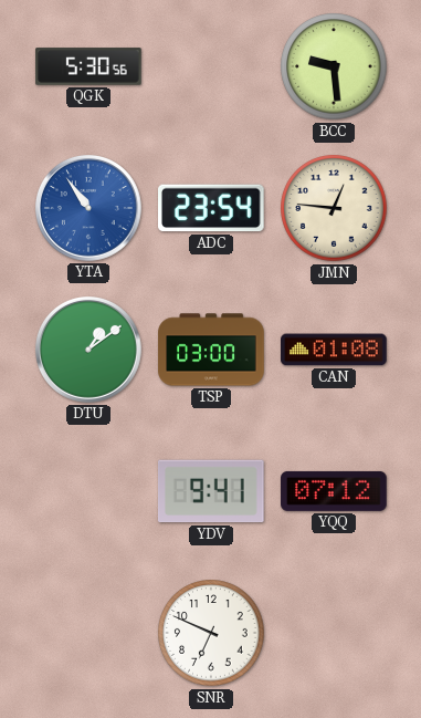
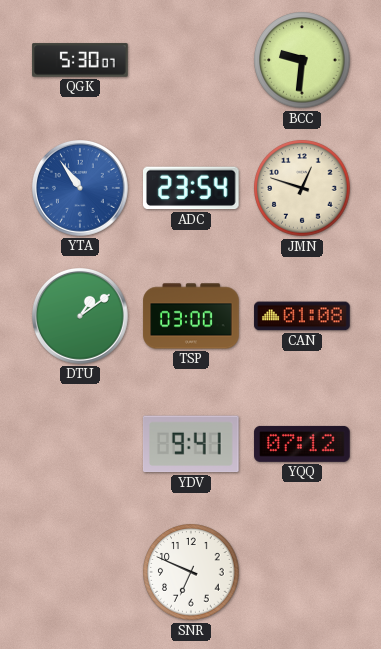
QGK: 5:30:56 -> 5:30:07 (80, 60)
BCC: 9:29 -> 9:31 (302, 60)
JMN: 12:46 -> 12:48 (302, 188)
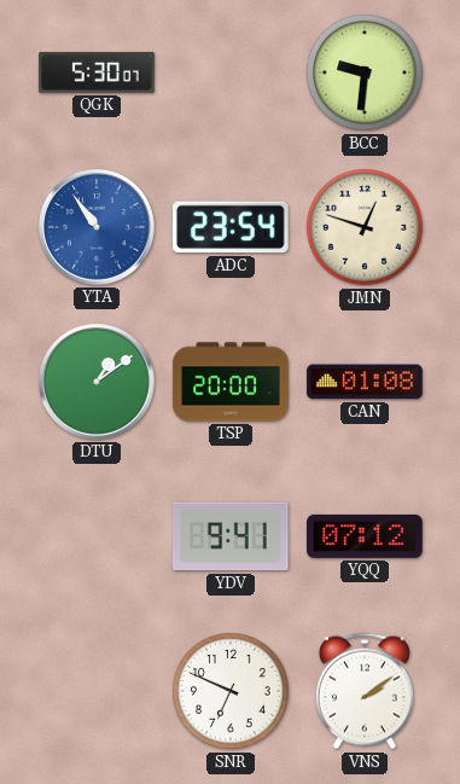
TSP: 03:00 -> 20:00 (231, 382)
VNS: none -> 2:09 (365, 691)
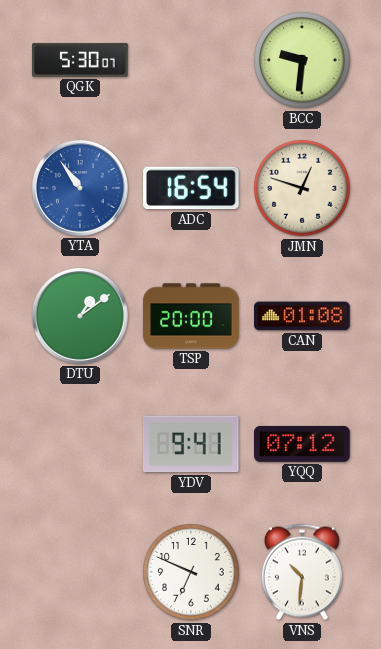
ADC: 23:54 -> 16:54 (192, 188)
VNS: 2:09 -> 10:31 (302, 572)
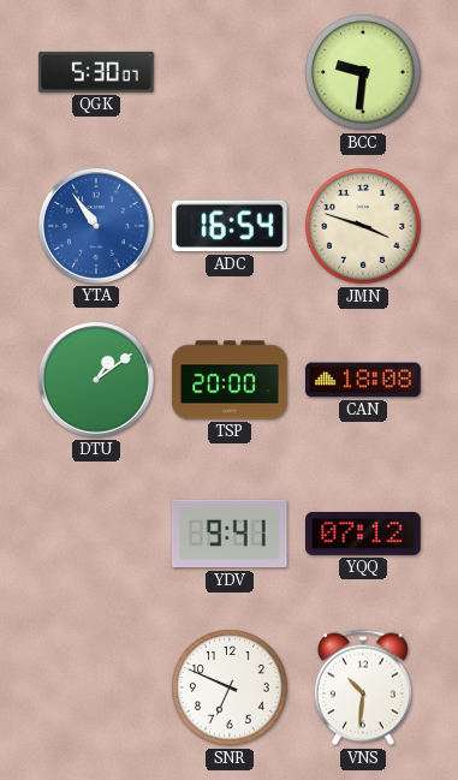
JMN: 12:48 -> 3:48 (363, 226)
CAN: 01:08 -> 18:08 (363, 380)
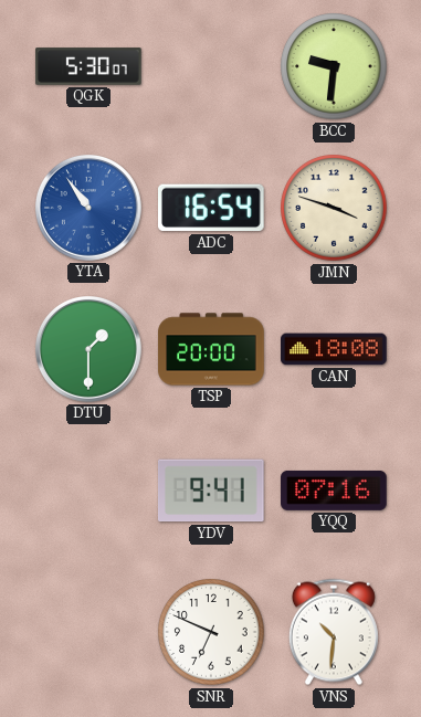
DTU: 1:09 -> 1:30 (90, 350)
YQQ: 07:12 -> 07:16 (334, 491)
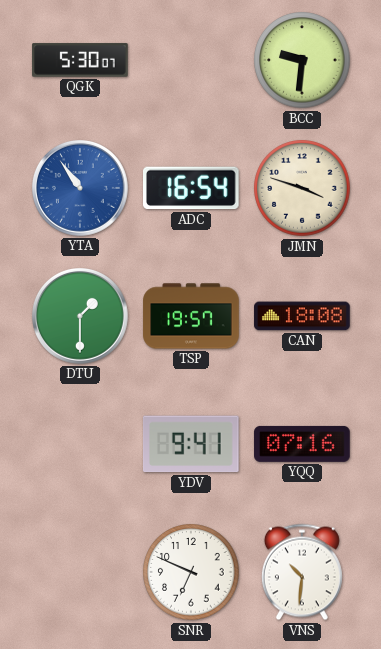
TSP: 20:00 -> 19:57 (191, 316)
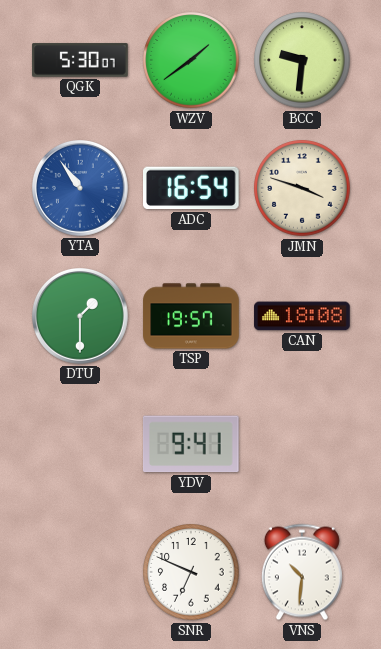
WZV: none -> 1:39 (191, 60)
YQQ: 07:16 -> none (302, 444)
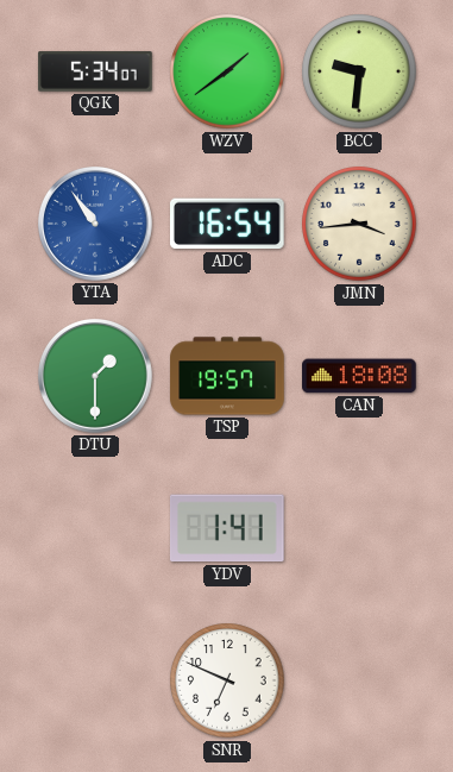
QGK: 5:30 -> 5:34 (95, 71)
JMN: 3:48 -> 3:44 (359, 224)
YDV: 9:41 -> 1:41 (227, 528)
VNS: 10:31 -> none (302, 572)
